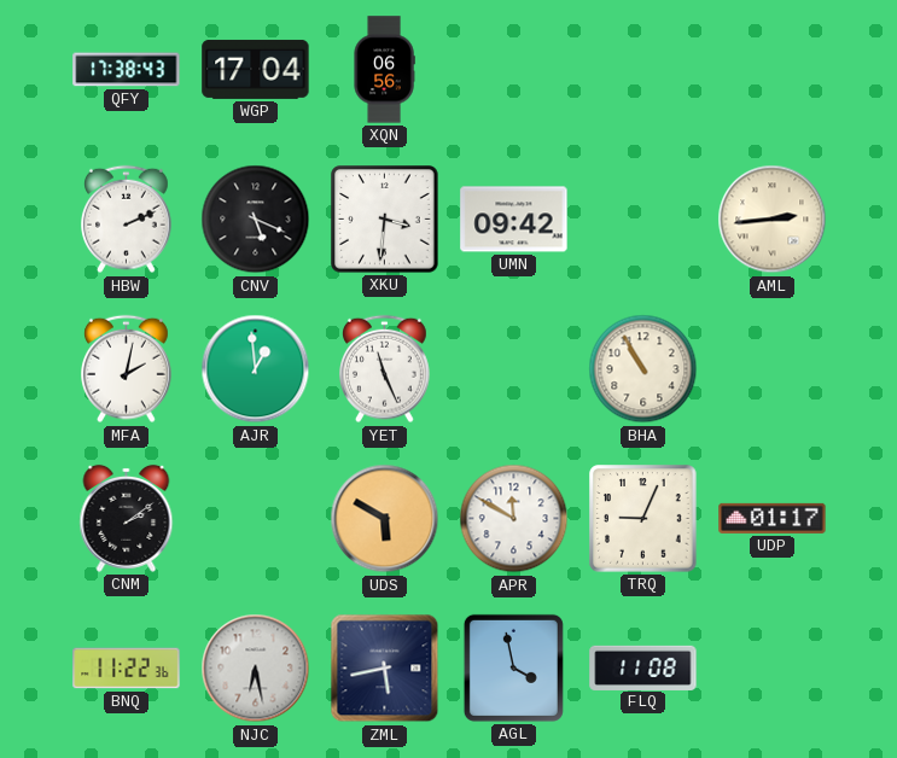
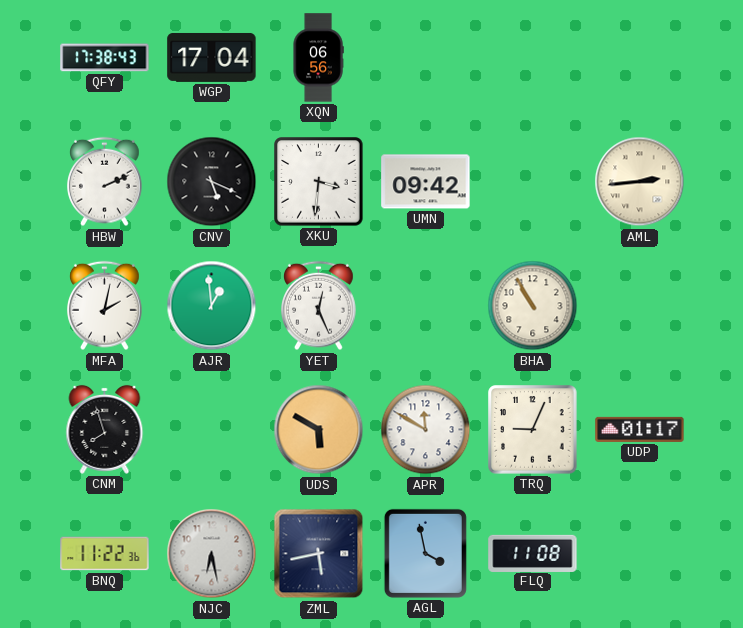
YET: 11:26 -> 12:26 (319, 306)
CNM: 2:09 -> 7:57 (105, 429)
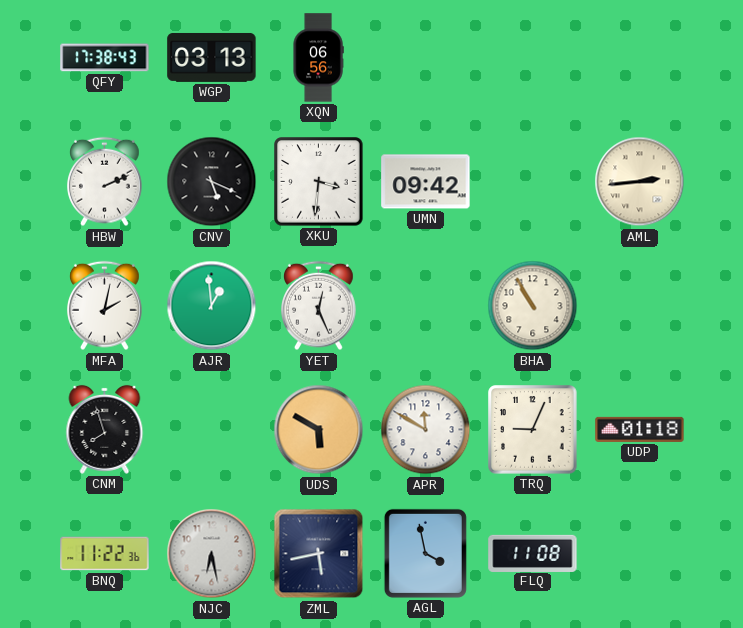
WGP: 17:04 -> 03:13 (212, 57)
UDP: 01:17 -> 01:18 (640, 429)
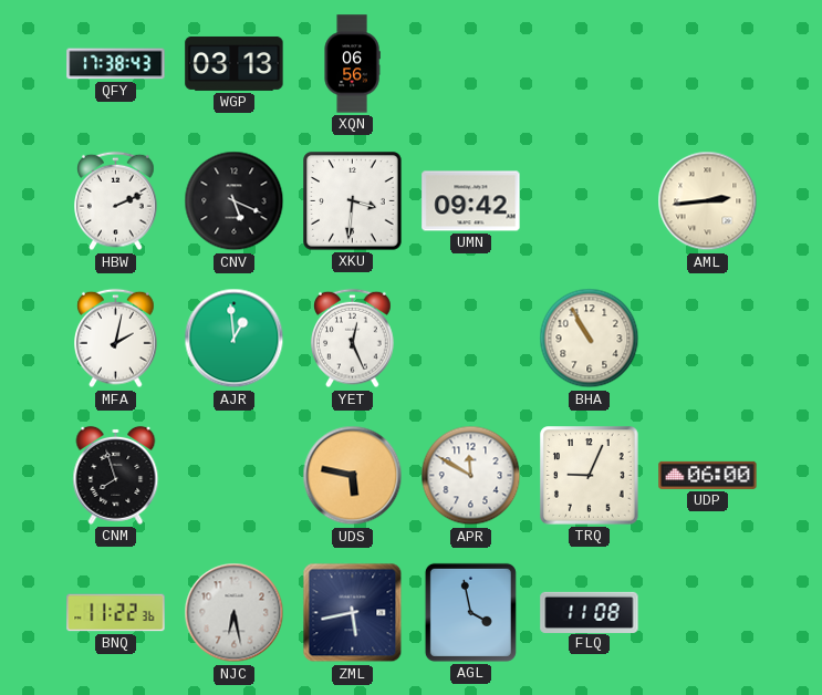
UDS: 5:50 -> 5:47 (353, 476)
UDP: 01:18 -> 06:00 (708, 475)
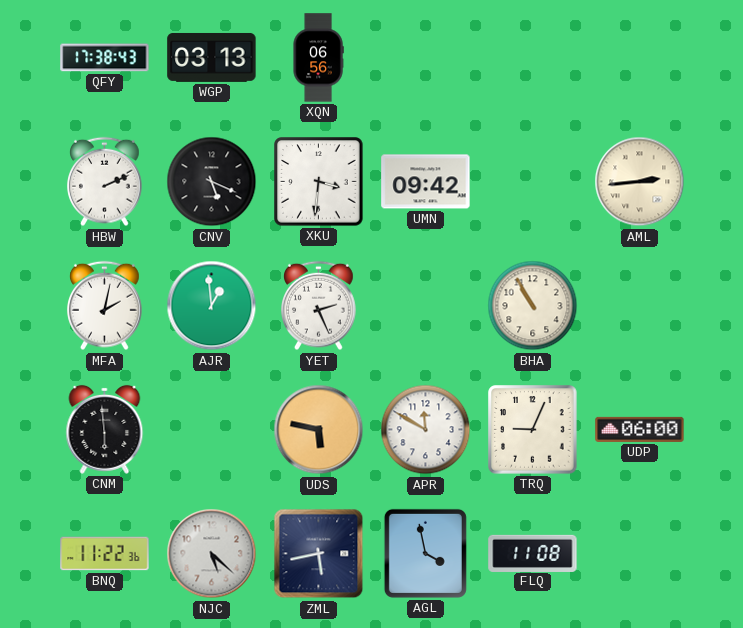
YET: 12:26 -> 2:26 (319, 306)
CNM: 7:57 -> 5:59 (105, 429)
NJC: 6:28 -> 5:22 (212, 554)
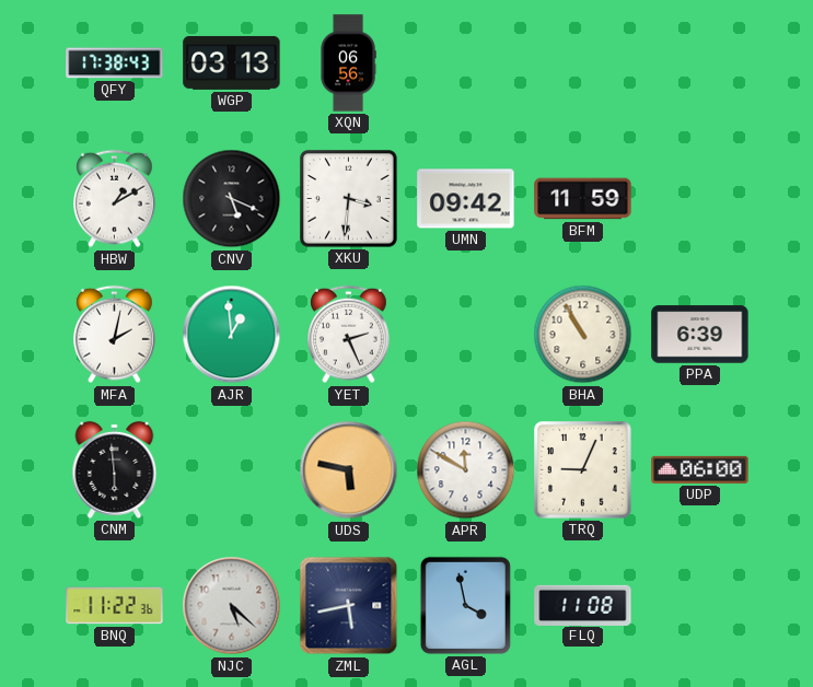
HBW: 2:11 -> 1:10 (115, 199)
BFM: none -> 11:59 (583, 199)
AML: 2:44 -> none (640, 182)
PPA: none -> 6:39 (700, 335)
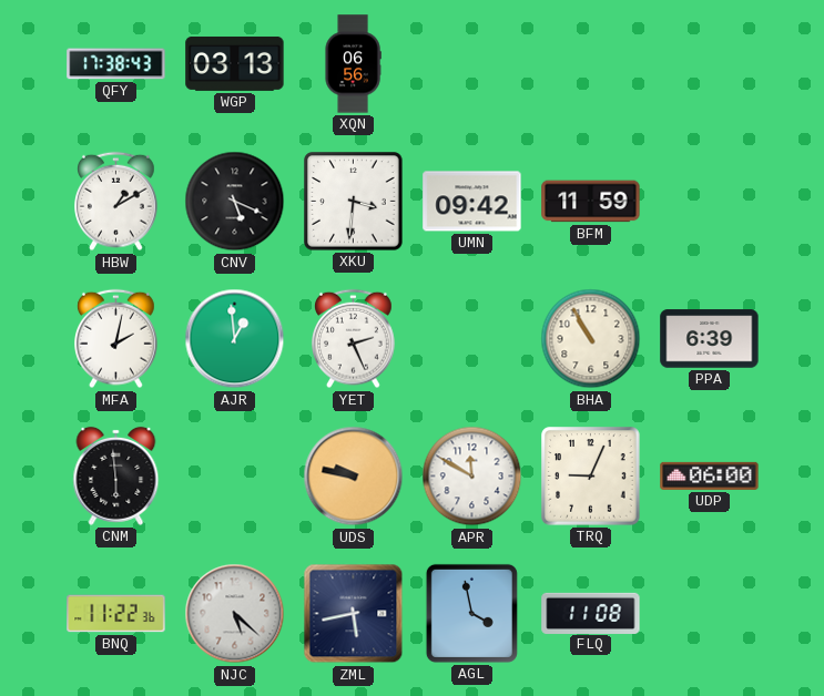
UDS: 5:47 -> 9:47 (354, 477)
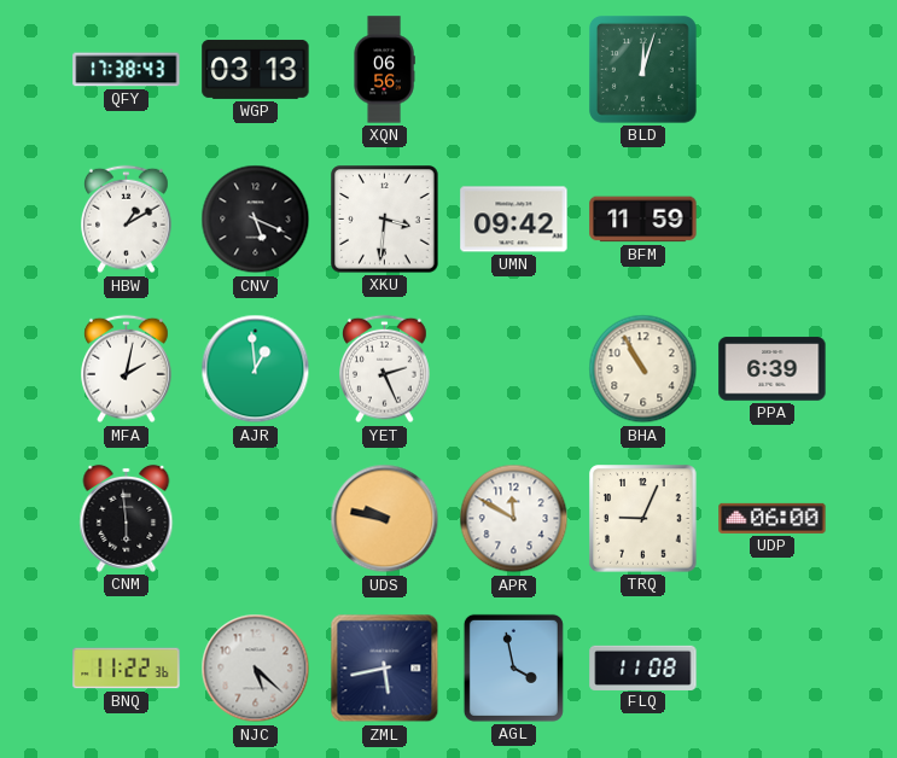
BLD: none -> 12:03 (643, 70)
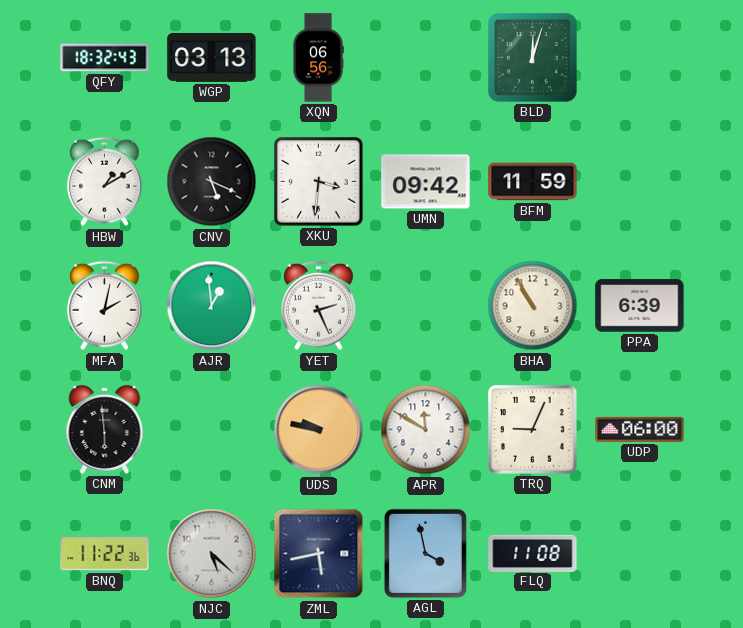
QFY: 17:38 -> 18:32 (105, 58)
